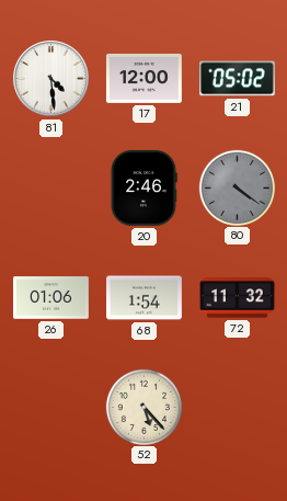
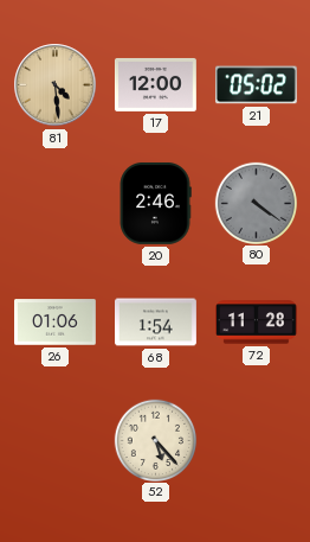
81 dial: white -> champagne (56, 85)
72: 11:32 -> 11:28 (257, 323)
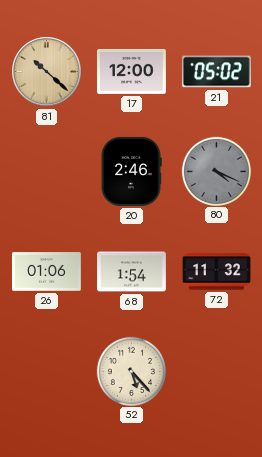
81: 4:29 -> 10:22 (47, 72)
80: 4:21 -> 4:19 (216, 171)
72: 11:28 -> 11:32 (217, 272)
